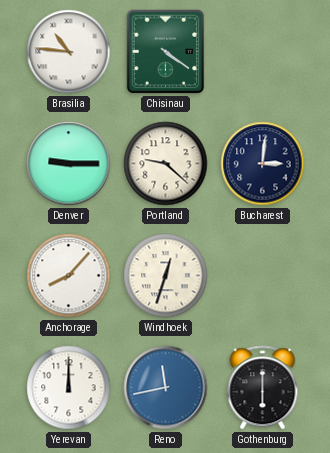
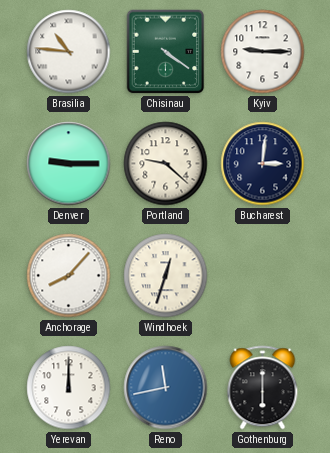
Kyiv: none -> 9:15 (263, 52)
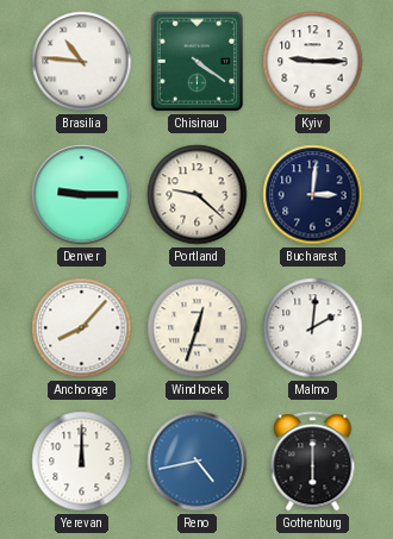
Malmo: none -> 2:01 (313, 328)
Reno: 11:43 -> 4:43 (198, 462)
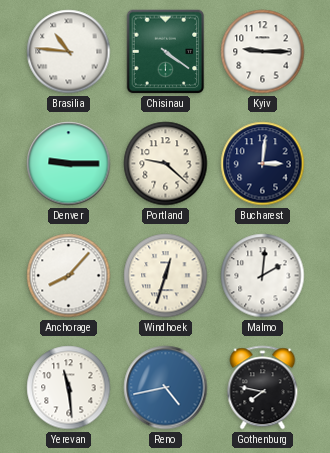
Yerevan: 12:00 -> 11:29 (69, 388)
Gothenburg: 6:00 -> 7:47 (263, 388)
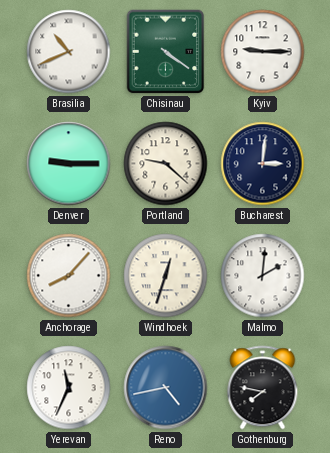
Brasilia: 10:46 -> 10:41 (69, 52)
Yerevan: 11:29 -> 11:34 (69, 388)
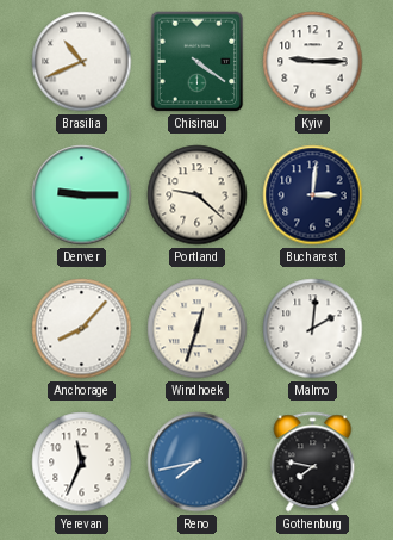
Reno: 4:43 -> 7:43 (198, 463)
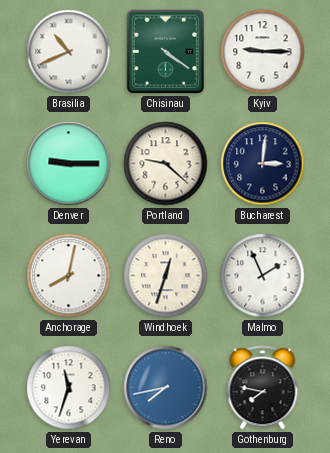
Anchorage: 8:07 -> 8:02 (69, 276)
Malmo: 2:01 -> 1:56 (263, 276)
Yerevan: 11:34 -> 11:33 (69, 388)
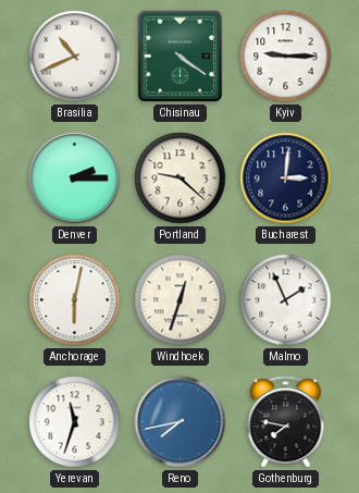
Denver: 9:15 -> 2:15 (75, 178)
Anchorage: 8:02 -> 6:02 (75, 300)
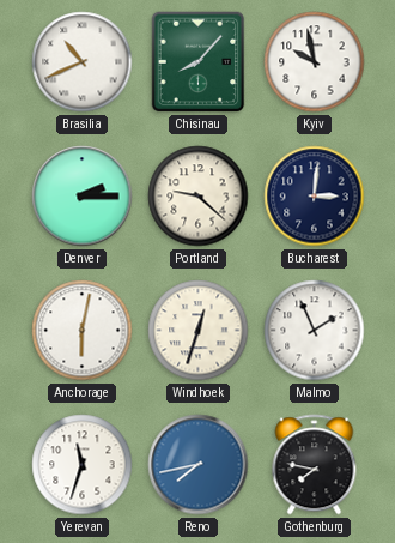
Chisinau: 4:21 -> 8:07 (199, 62)
Kyiv: 9:15 -> 9:58 (315, 62)
